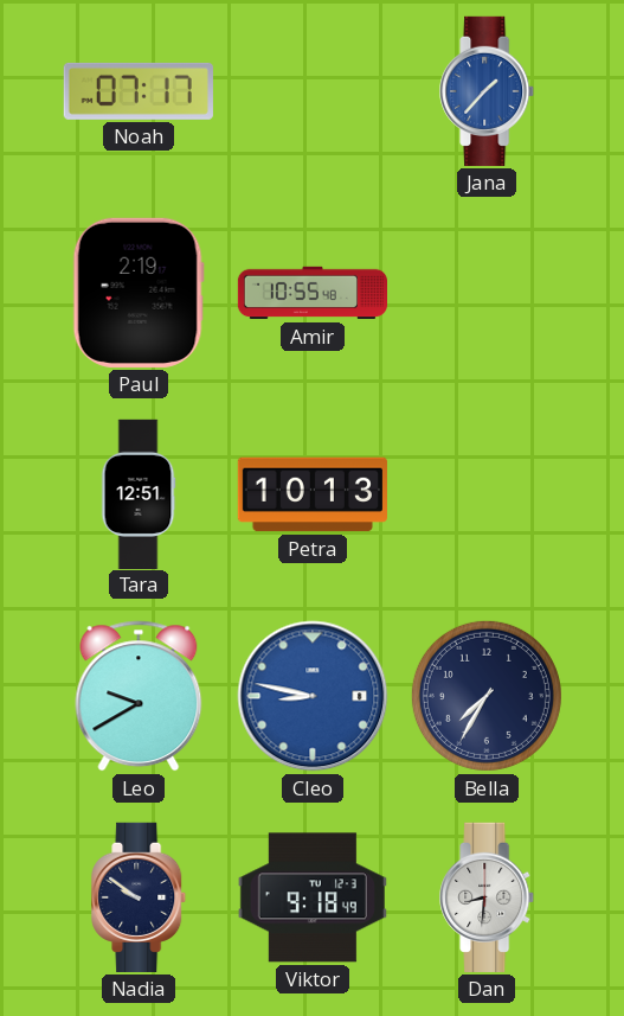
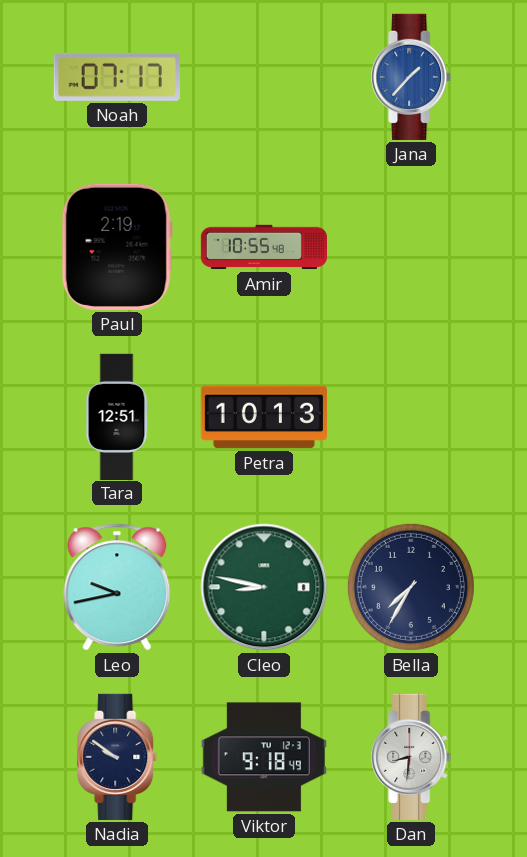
Leo: 9:40 -> 9:43 (117, 587)
Cleo dial: blue -> green (264, 587)
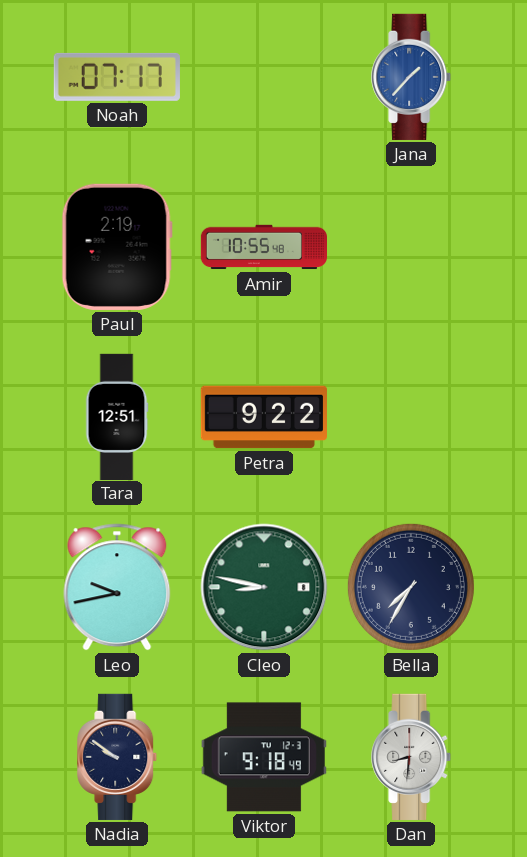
Petra: 10:13 -> 9:22 (264, 417)
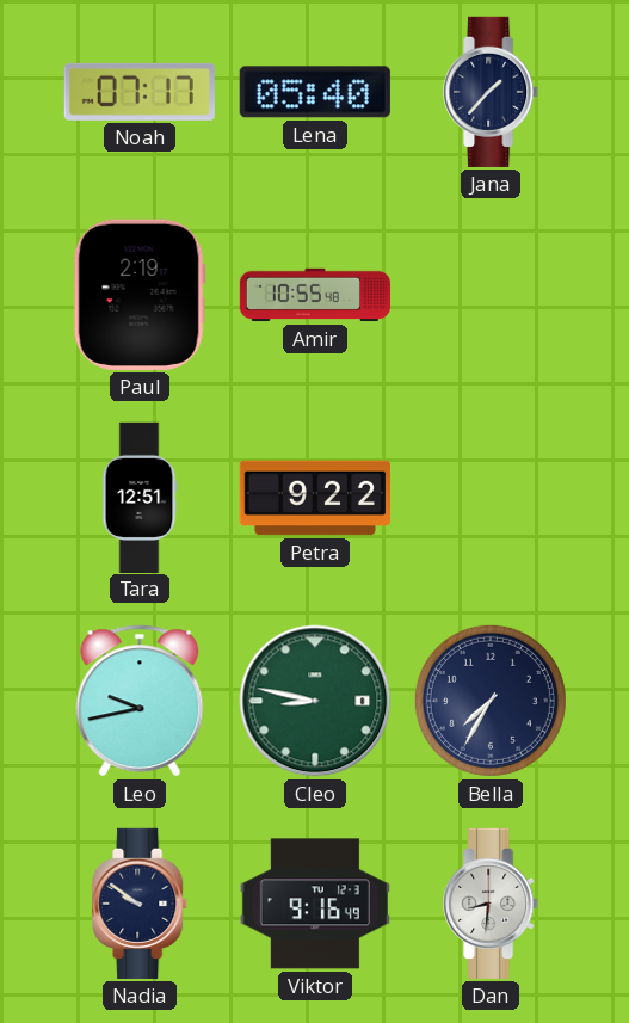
Lena: none -> 05:40 (315, 92)
Jana dial: blue -> navy (492, 92)
Viktor: 9:18 -> 9:16 (315, 904)
